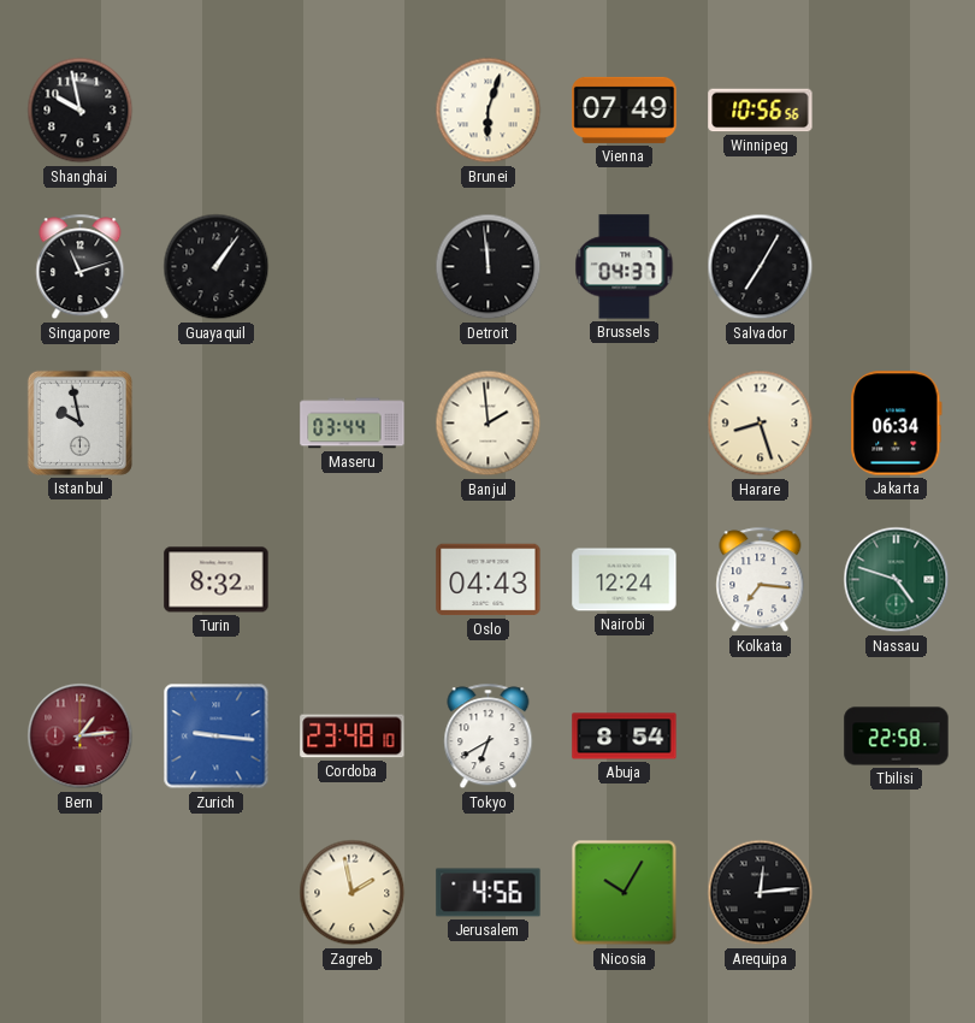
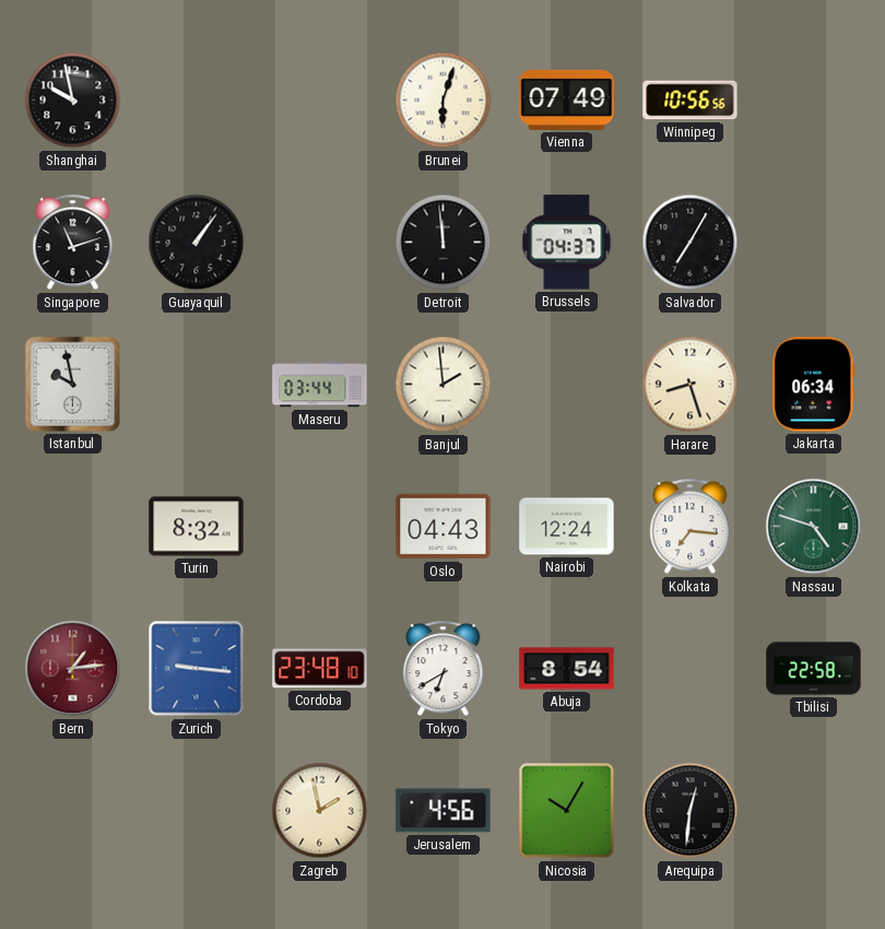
Arequipa: 12:14 -> 12:31 (691, 811)
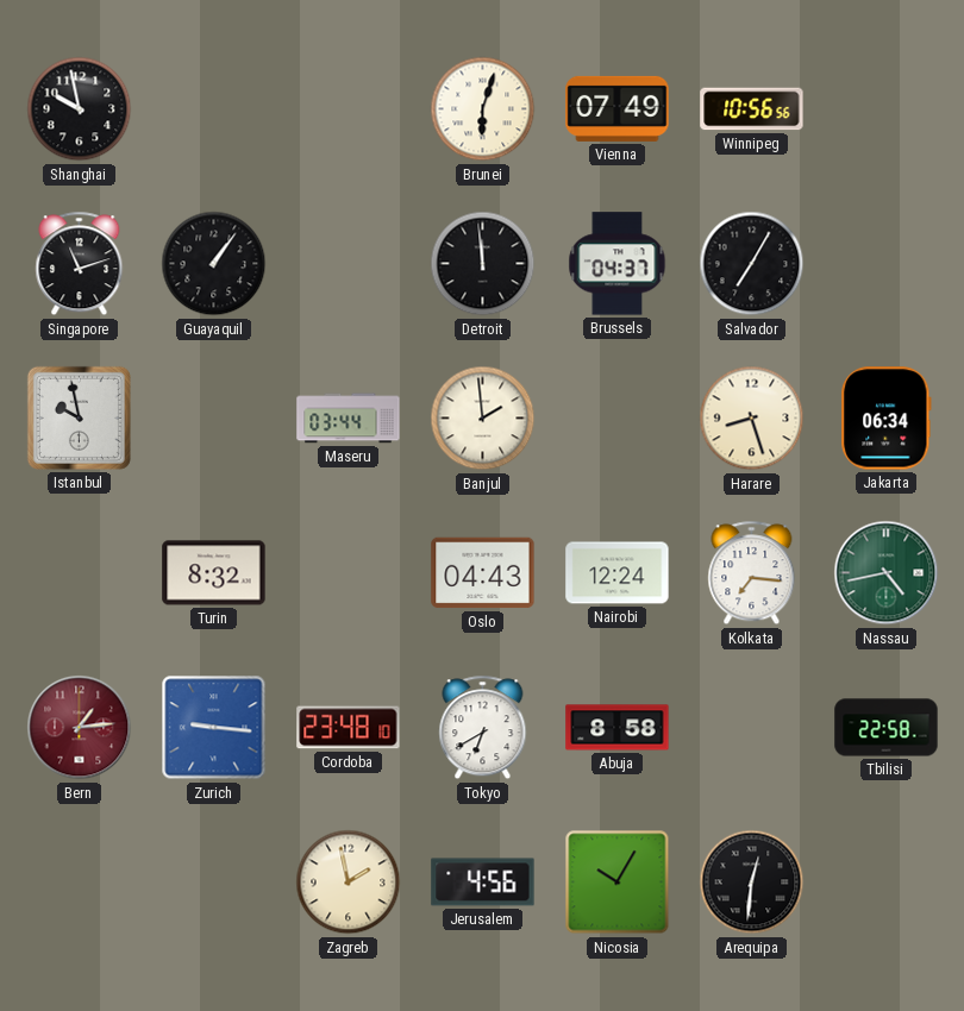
Nassau: 4:48 -> 4:43 (887, 573)
Abuja: 8:54 -> 8:58 (618, 728)
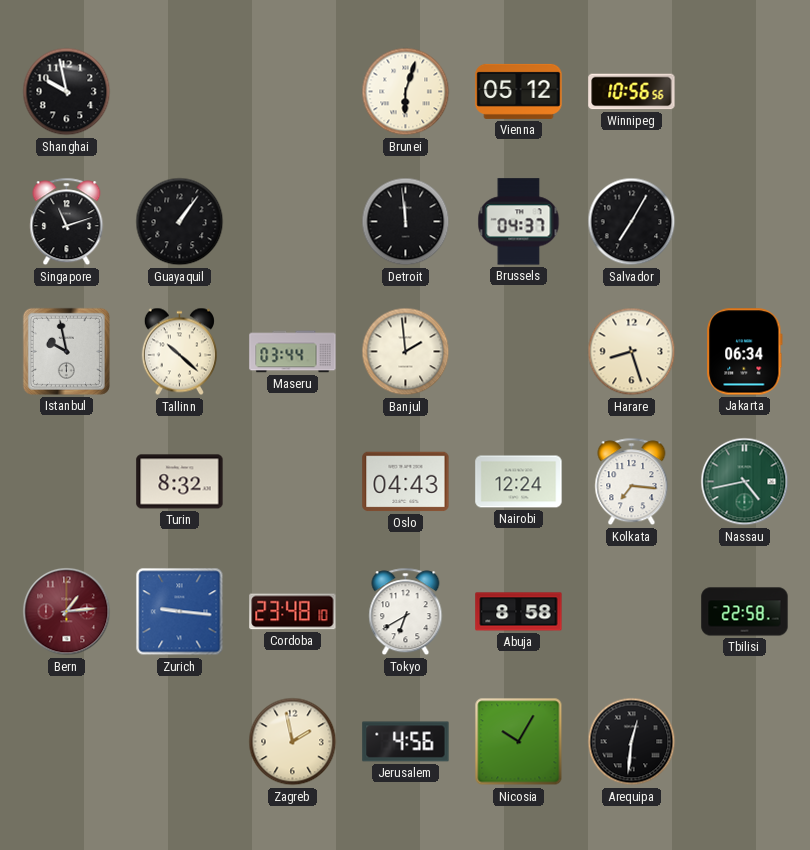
Vienna: 07:49 -> 05:12 (519, 91)
Tallinn: none -> 10:22 (179, 352)
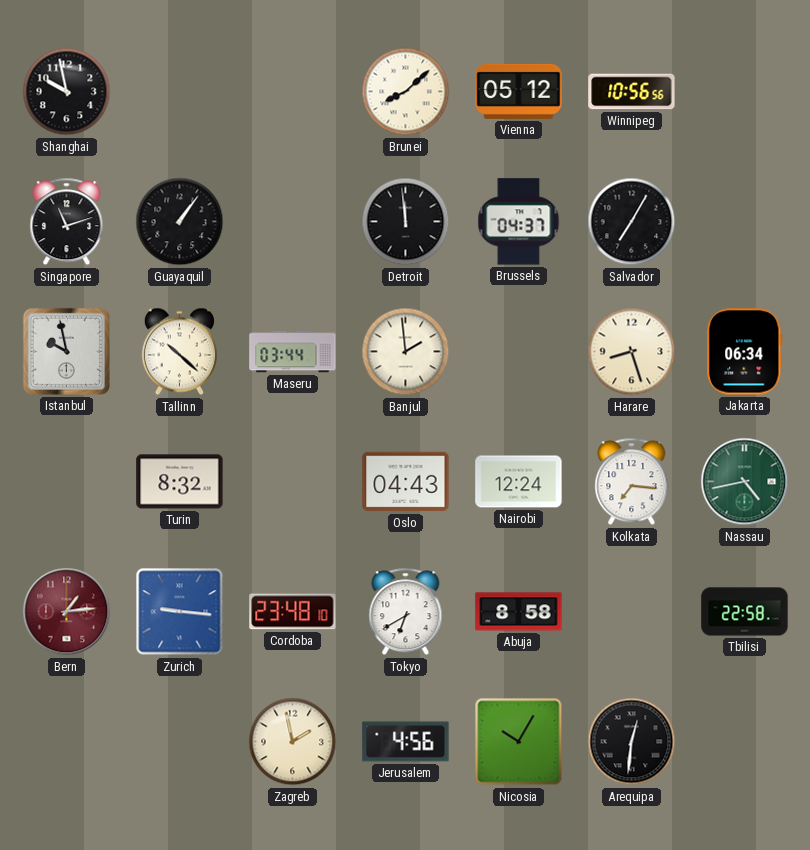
Brunei: 6:03 -> 8:08 (406, 92)
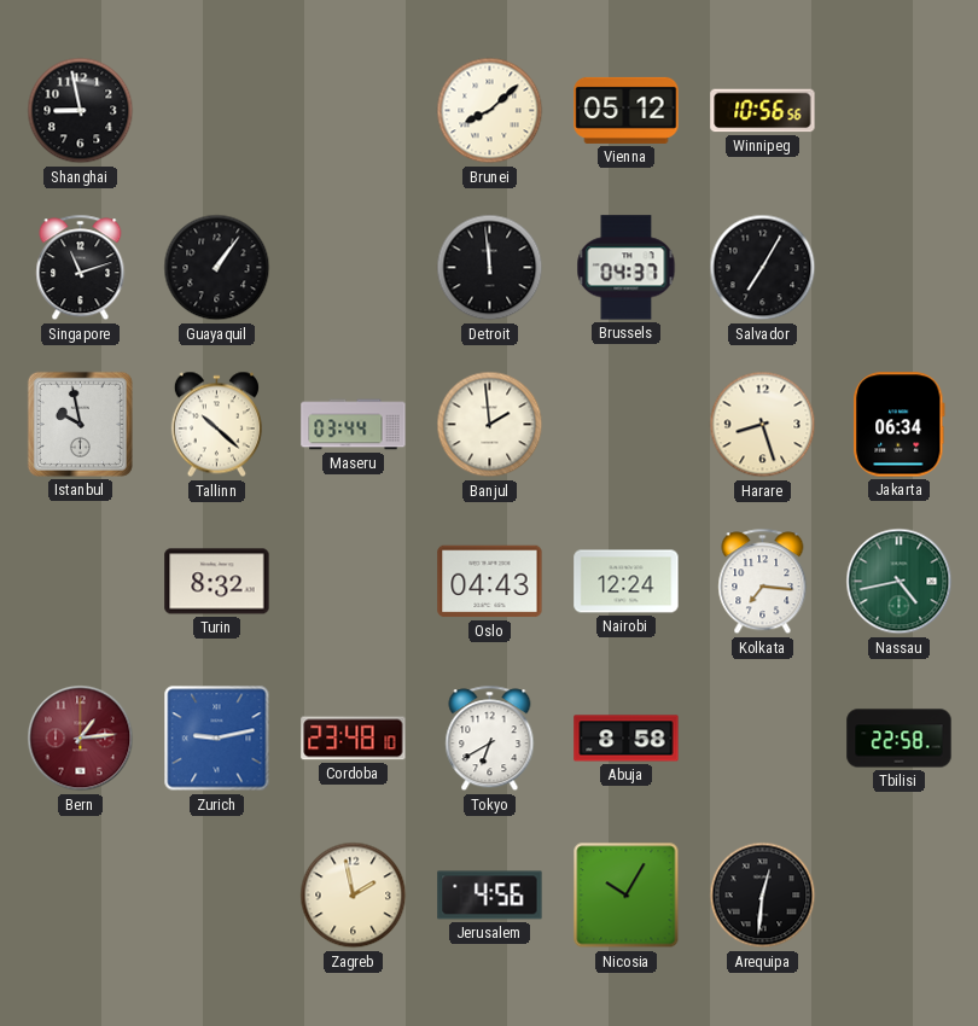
Shanghai: 9:58 -> 8:58 (81, 111)
Zurich: 9:16 -> 9:13 (217, 739)
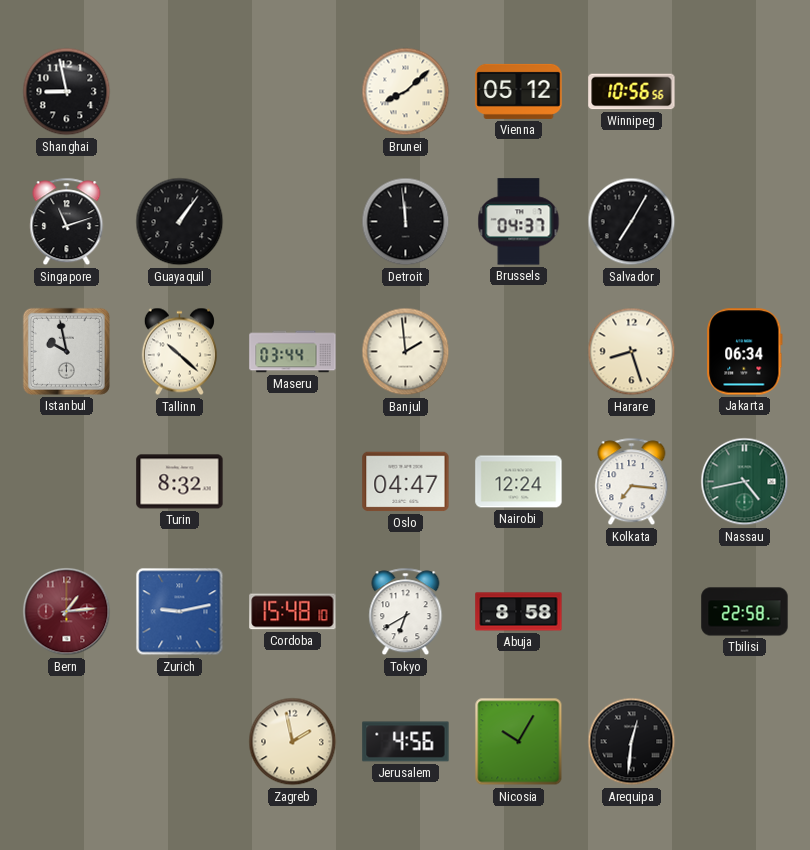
Oslo: 04:43 -> 04:47 (406, 482)
Cordoba: 23:48 -> 15:48 (293, 612)
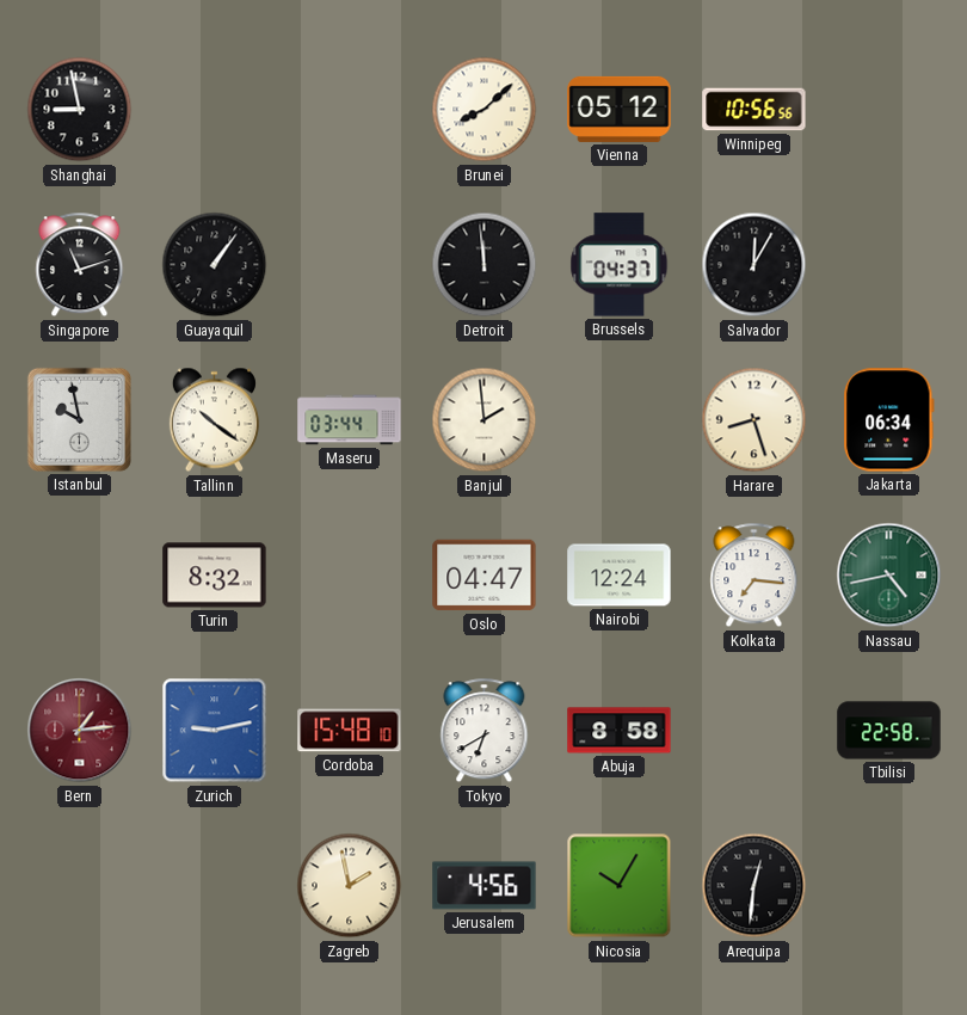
Salvador: 7:05 -> 12:05 (754, 265)
Tallinn: 10:22 -> 10:21 (214, 420)
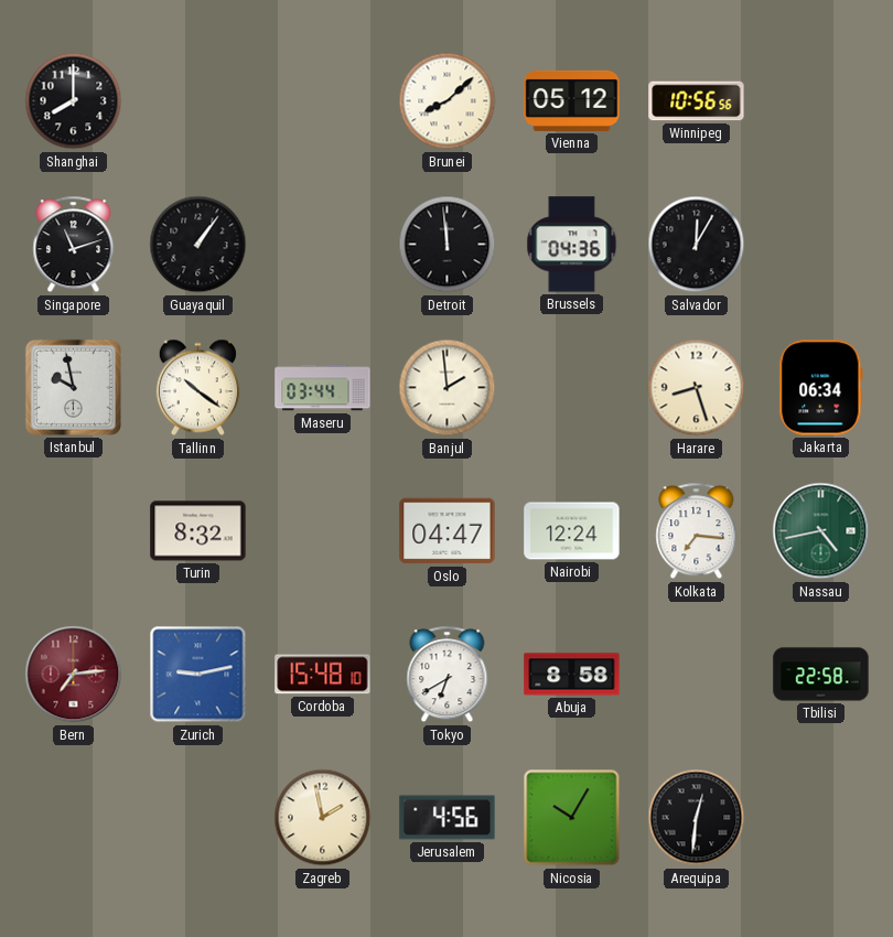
Shanghai: 8:58 -> 8:00 (74, 101)
Brussels: 04:37 -> 04:36 (572, 245)
Bern: 1:14 -> 7:14 (74, 675)
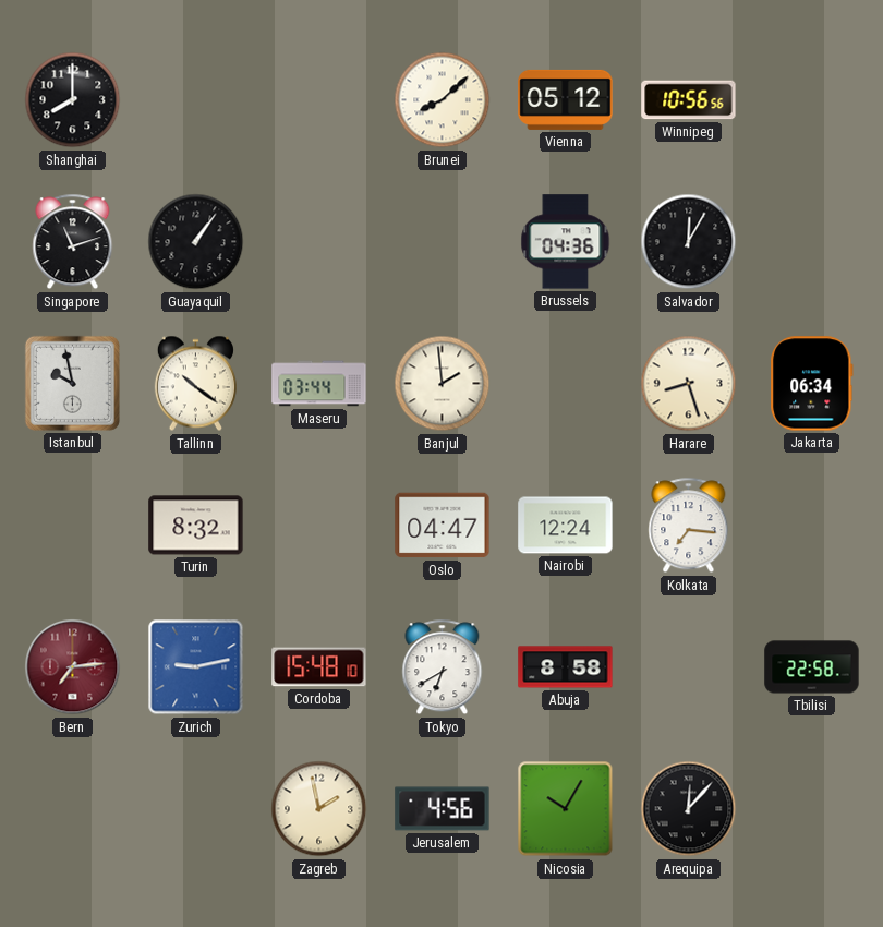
Detroit: 11:59 -> none (448, 245)
Nassau: 4:43 -> none (821, 531)
Arequipa: 12:31 -> 12:07 (689, 809)
